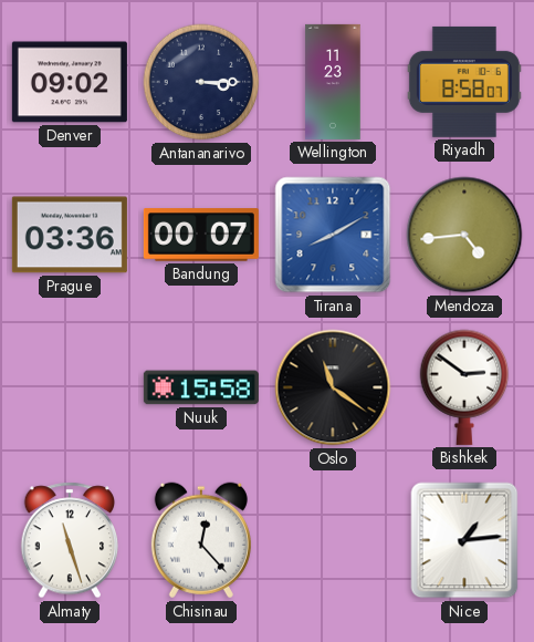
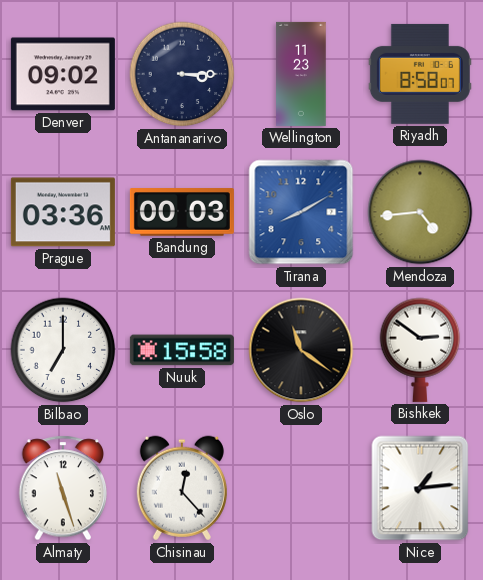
Bandung: 00:07 -> 00:03 (182, 212)
Bilbao: none -> 7:00 (63, 350)
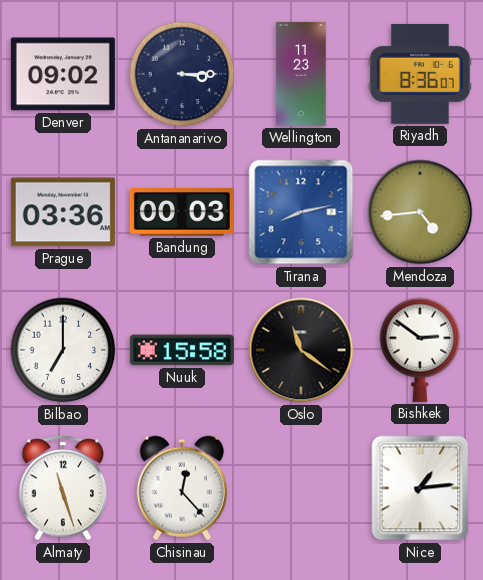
Riyadh: 8:58 -> 8:36 (420, 74)
Tirana: 8:10 -> 8:13 (301, 212)
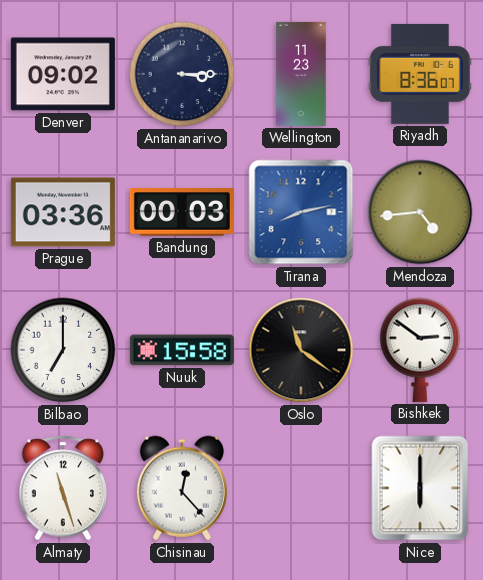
Nice: 1:14 -> 6:00 (420, 488)
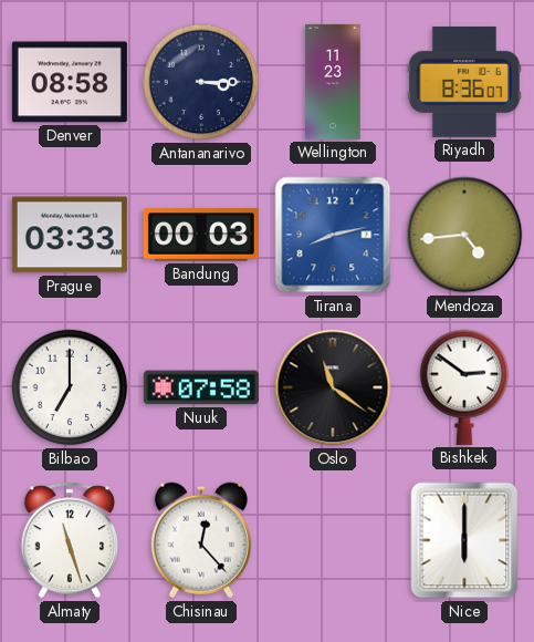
Denver: 09:02 -> 08:58 (70, 82)
Prague: 03:36 -> 03:33 (70, 235)
Nuuk: 15:58 -> 07:58 (201, 387)
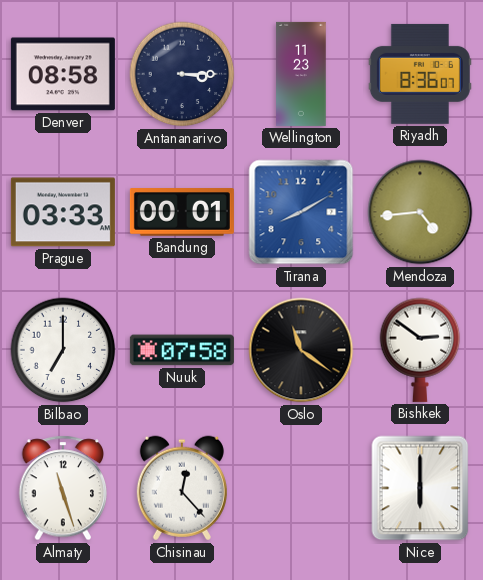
Bandung: 00:03 -> 00:01 (182, 212)
Tirana: 8:13 -> 8:10 (301, 212)
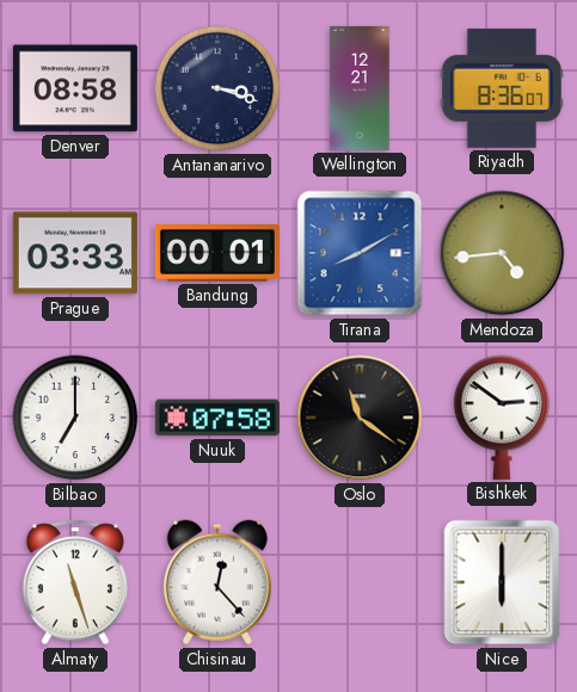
Antananarivo: 3:15 -> 3:18 (217, 88)
Wellington: 11:23 -> 12:21 (360, 88)
